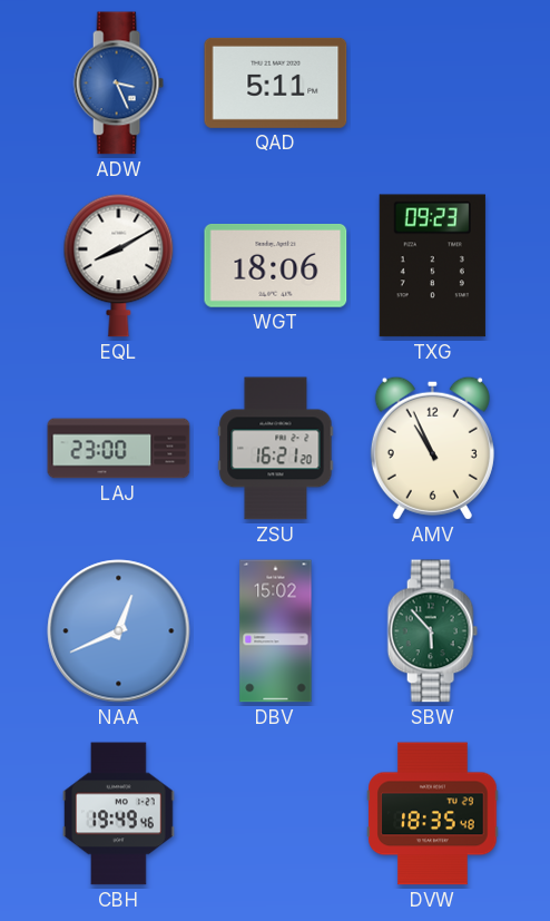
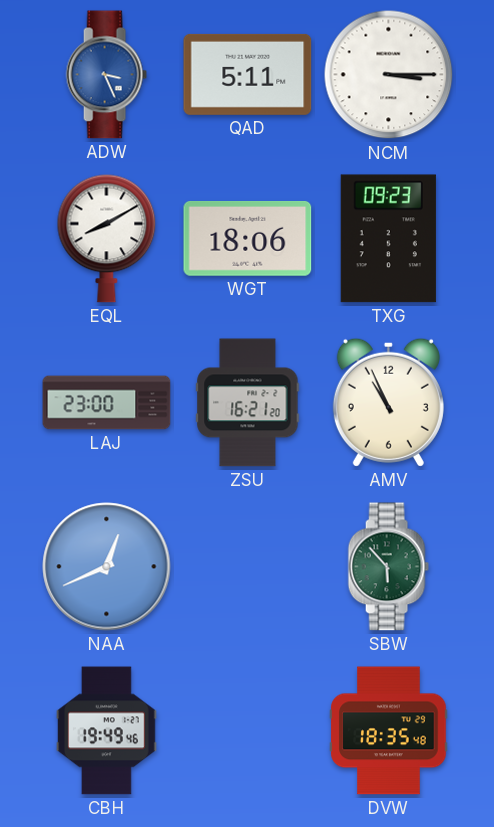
NCM: none -> 3:15 (389, 75)
DBV: 15:02 -> none (276, 631)
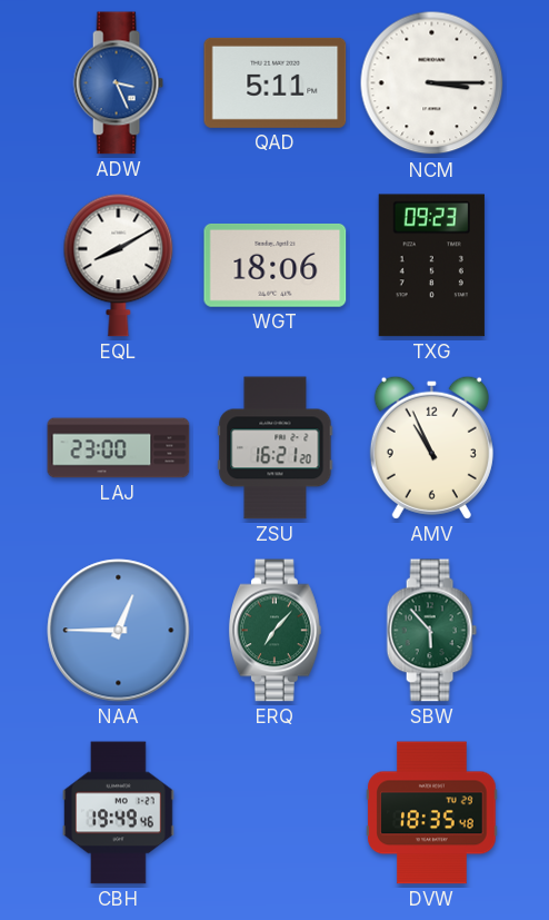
NAA: 12:41 -> 12:45 (119, 631)
ERQ: none -> 7:07 (276, 631)
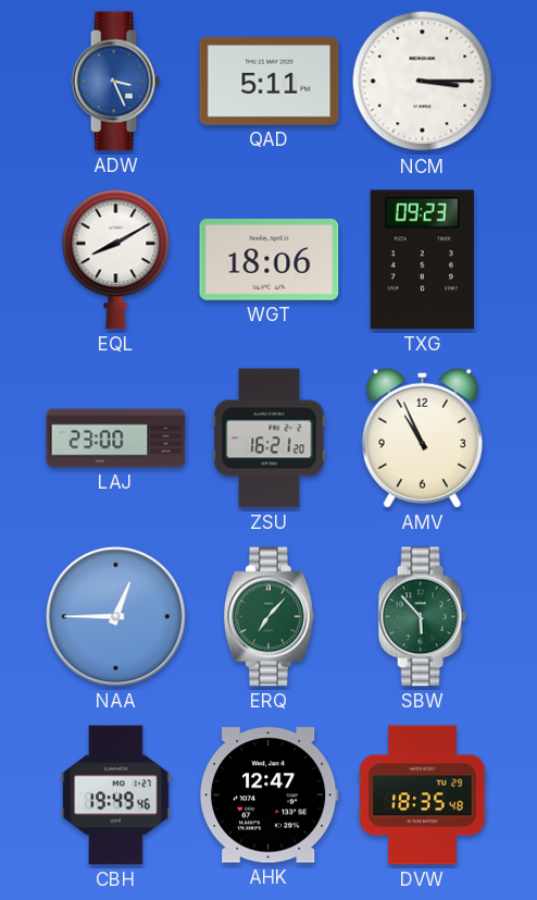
AHK: none -> 12:47 (270, 796)
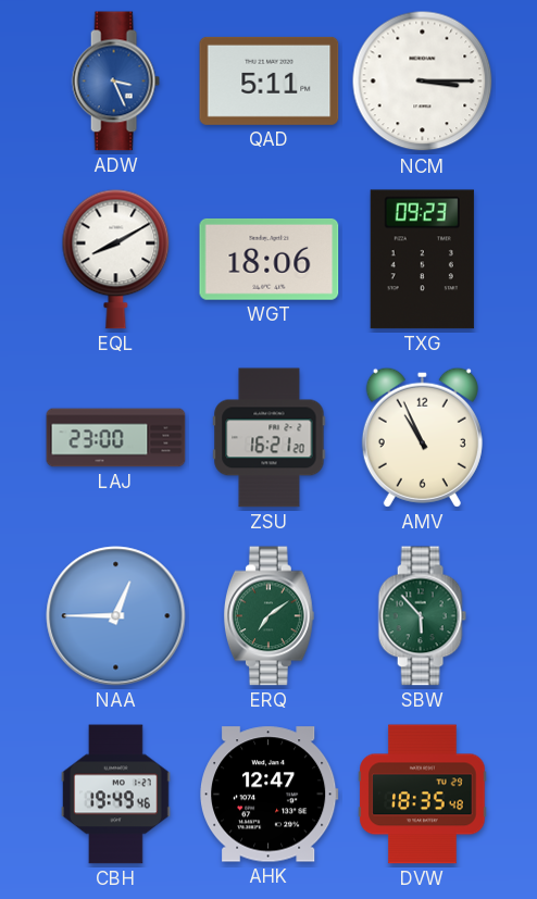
ERQ: 7:07 -> 7:09 (270, 616)
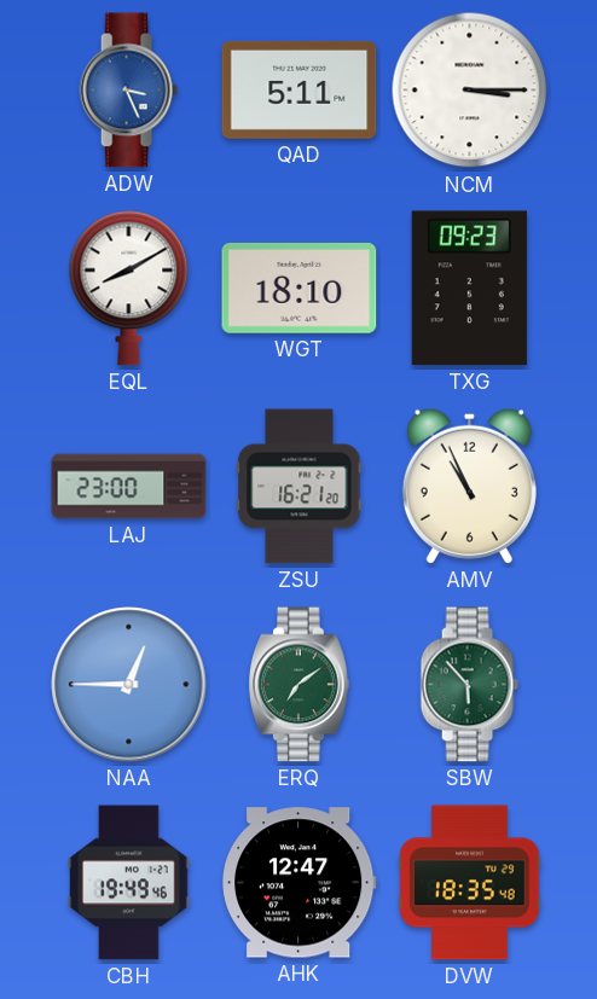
WGT: 18:06 -> 18:10 (300, 287)
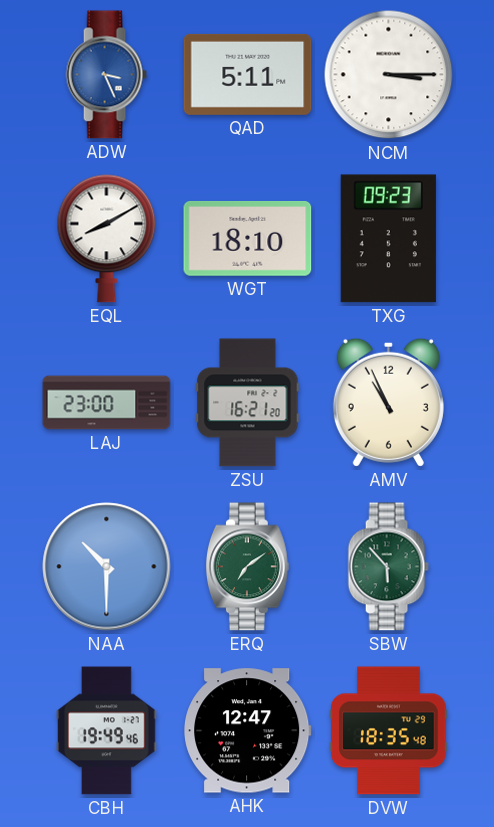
NAA: 12:45 -> 10:30 (107, 567)
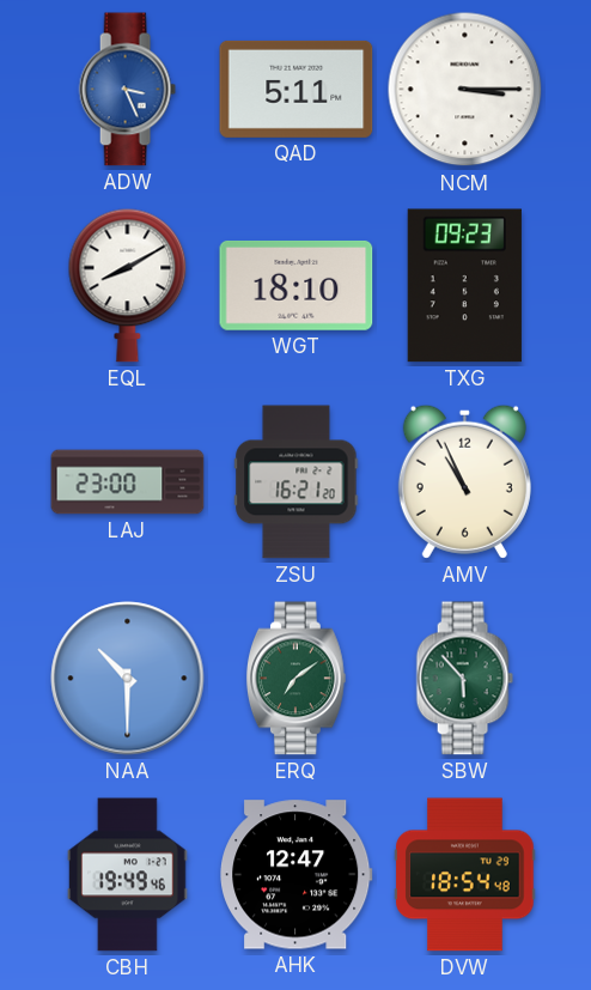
DVW: 18:35 -> 18:54 (465, 875)
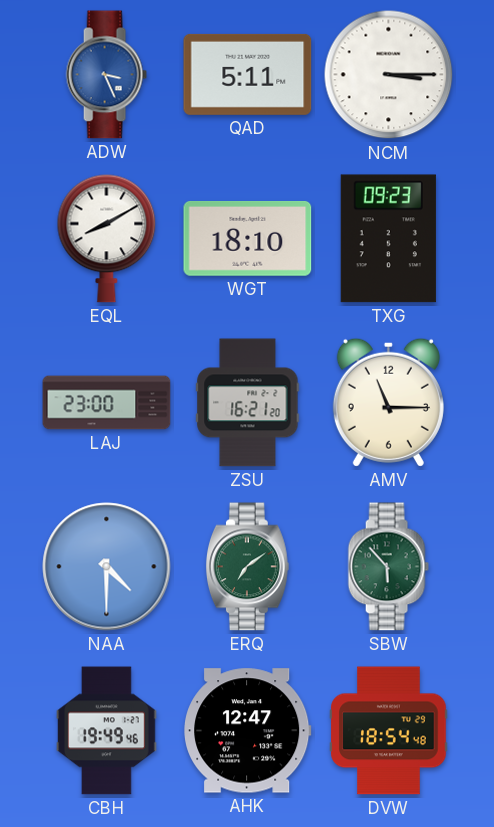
AMV: 10:56 -> 11:15 (388, 402)
NAA: 10:30 -> 4:30 (107, 567)
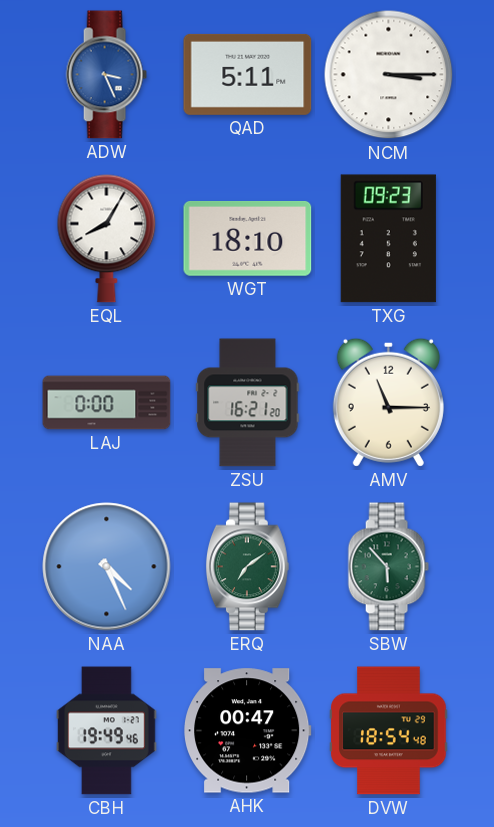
EQL: 8:10 -> 8:05 (107, 238)
LAJ: 23:00 -> 0:00 (107, 403)
NAA: 4:30 -> 4:26 (107, 567)
AHK: 12:47 -> 00:47 (248, 731)
